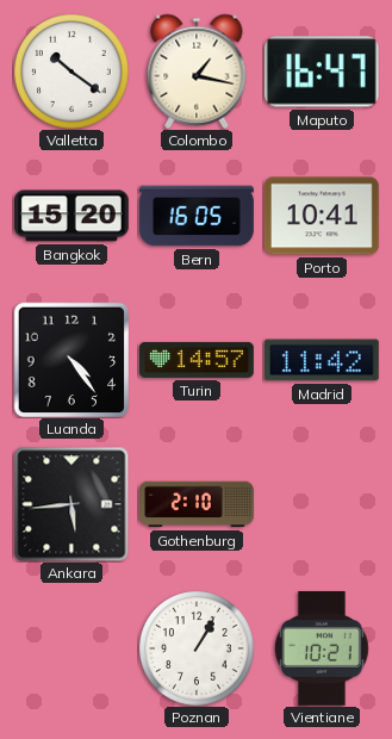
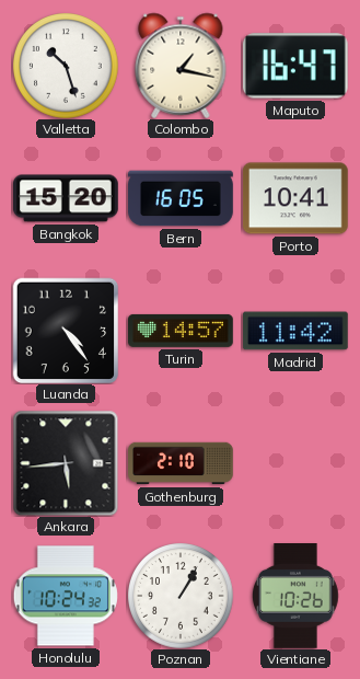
Valletta: 10:21 -> 10:27 (66, 66)
Honolulu: none -> 10:24 (66, 596)
Vientiane: 10:21 -> 10:26 (295, 597)
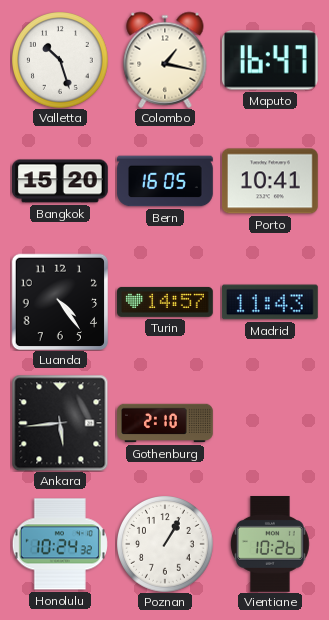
Madrid: 11:42 -> 11:43 (270, 302)
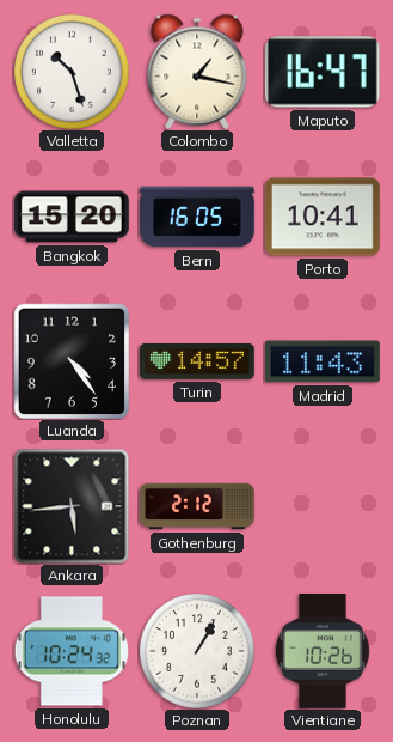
Gothenburg: 2:10 -> 2:12 (197, 506)
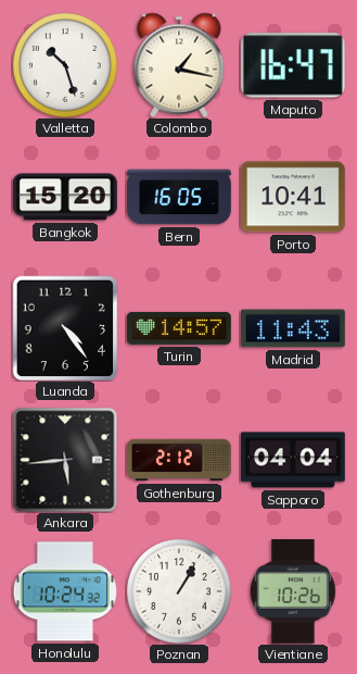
Sapporo: none -> 04:04 (294, 460)
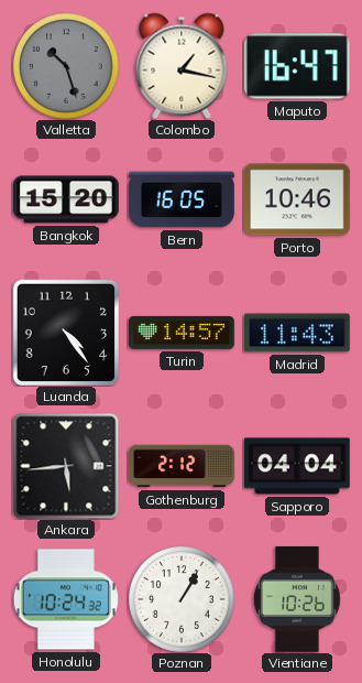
Valletta dial: white -> grey (66, 66)
Porto: 10:41 -> 10:46 (298, 199)
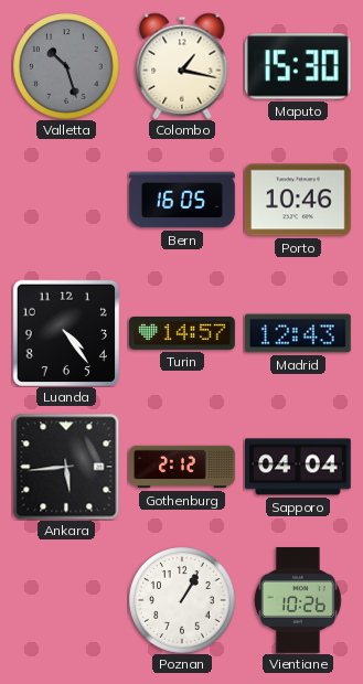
Maputo: 16:47 -> 15:30 (298, 66)
Bangkok: 15:20 -> none (66, 199)
Madrid: 11:43 -> 12:43 (298, 333)
Honolulu: 10:24 -> none (66, 599)
